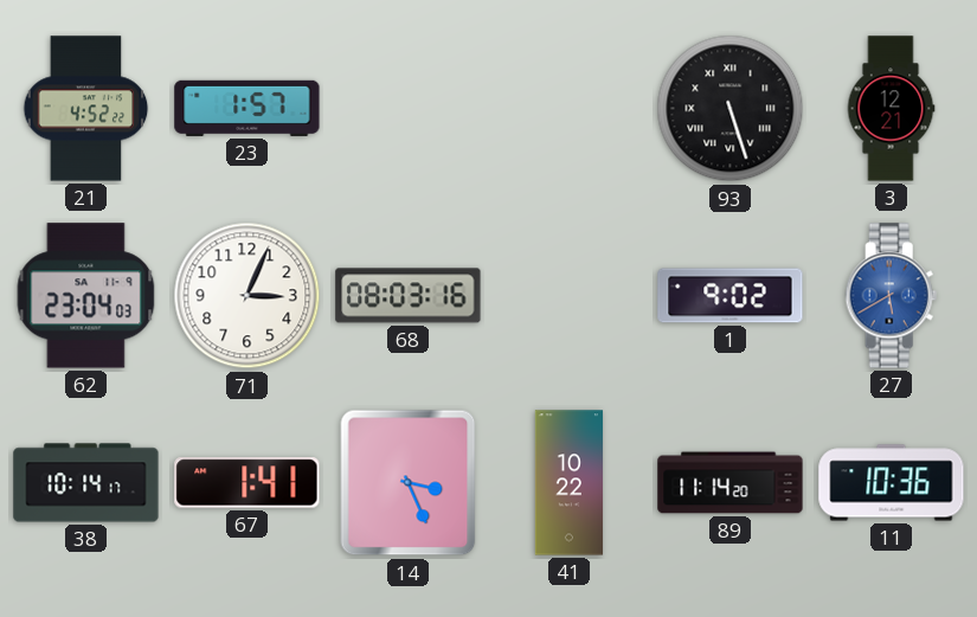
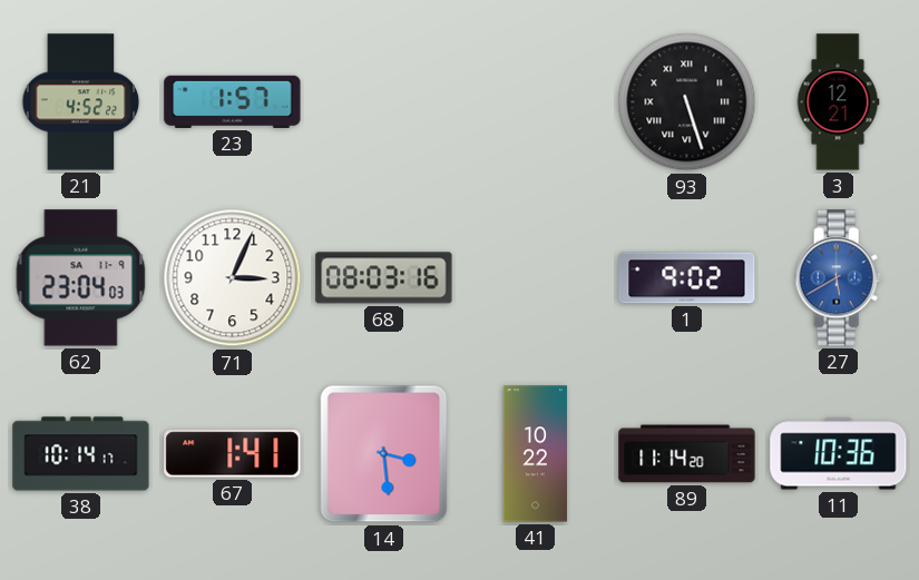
14: 3:26 -> 3:29 (384, 454)
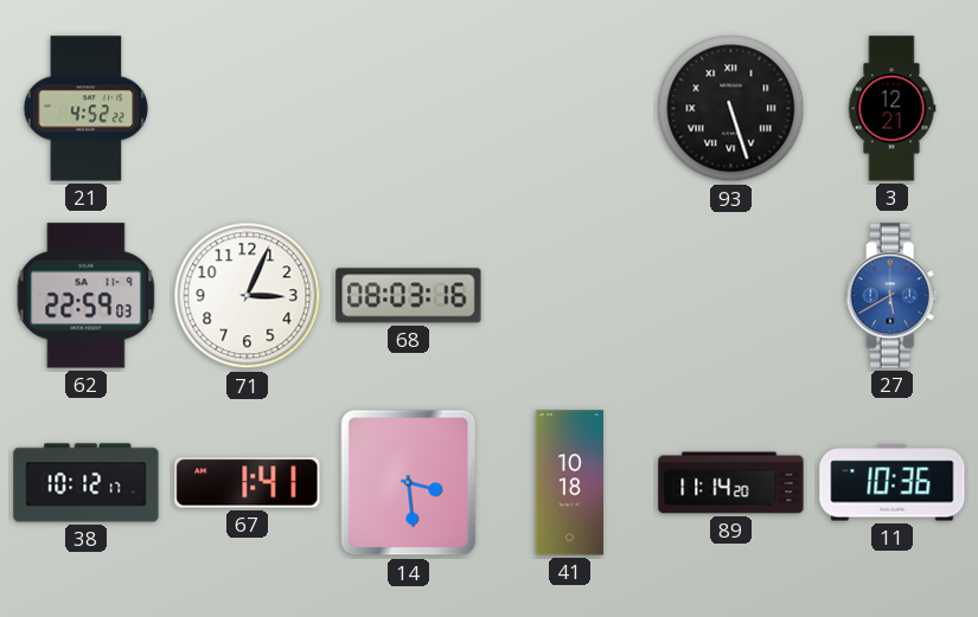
23: 1:57 -> none (233, 101)
62: 23:04 -> 22:59 (87, 296)
1: 9:02 -> none (687, 278)
38: 10:14 -> 10:12 (87, 483)
41: 10:22 -> 10:18 (569, 483)
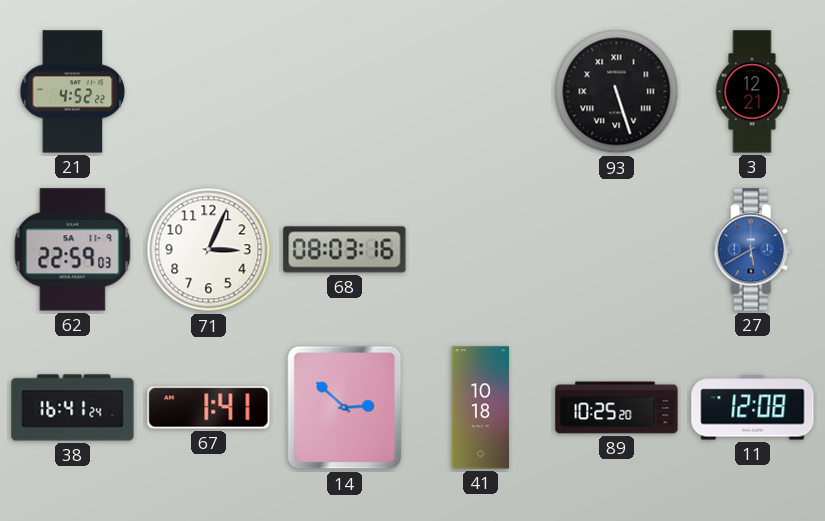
38: 10:12 -> 16:41 (73, 408)
14: 3:29 -> 2:52 (345, 408)
89: 11:14 -> 10:25 (617, 408)
11: 10:36 -> 12:08 (753, 408)
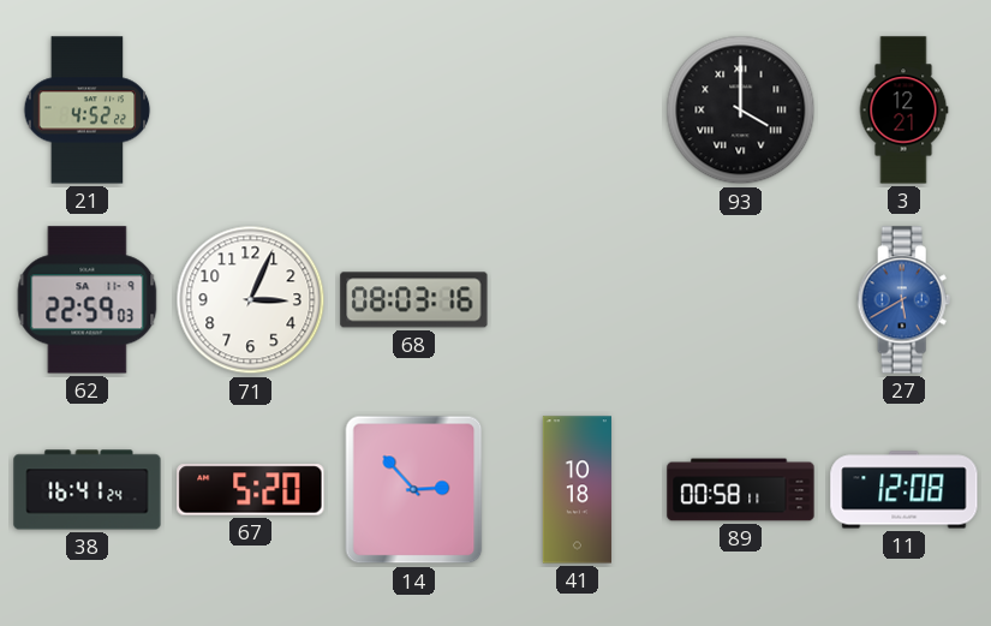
93: 5:27 -> 4:00 (741, 111)
67: 1:41 -> 5:20 (251, 490)
14: 2:52 -> 2:53 (414, 490)
89: 10:25 -> 00:58 (741, 490)
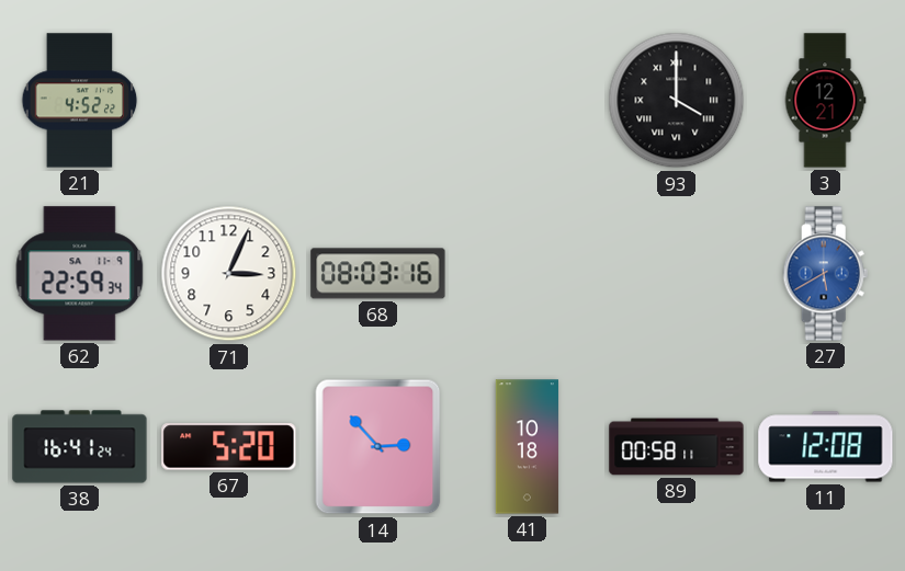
62: 22:59:03 -> 22:59:34 (80, 274)
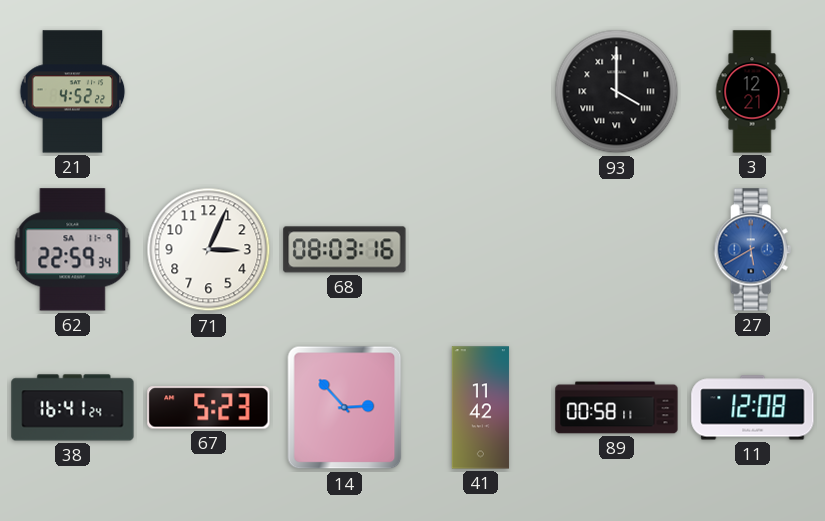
67: 5:20 -> 5:23 (209, 408)
41: 10:18 -> 11:42 (480, 408)
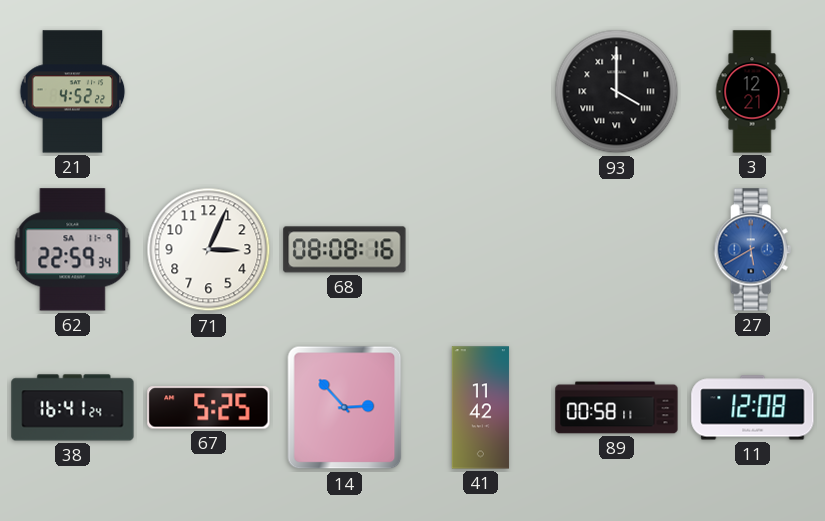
68: 08:03 -> 08:08 (345, 250)
67: 5:23 -> 5:25 (209, 408)
